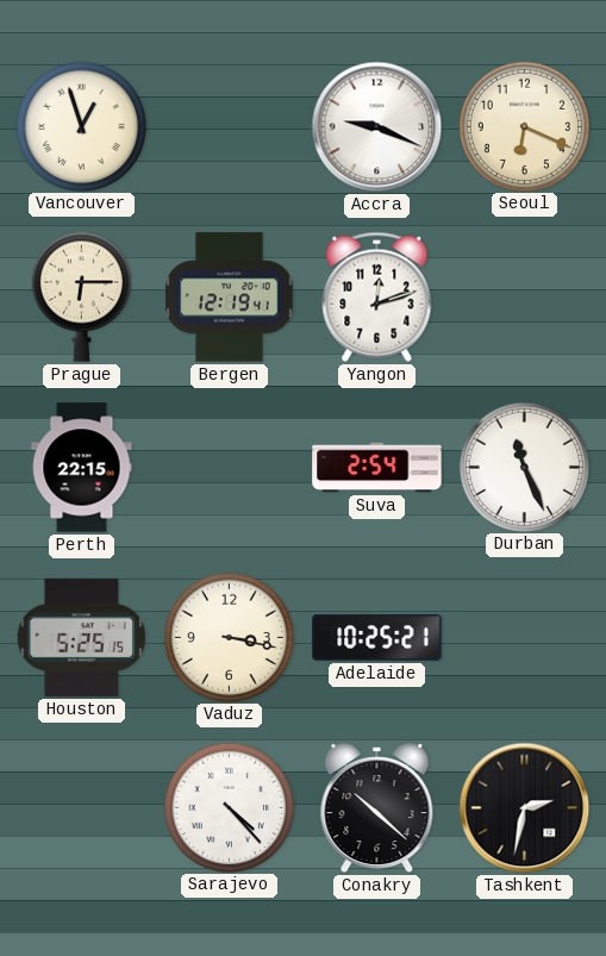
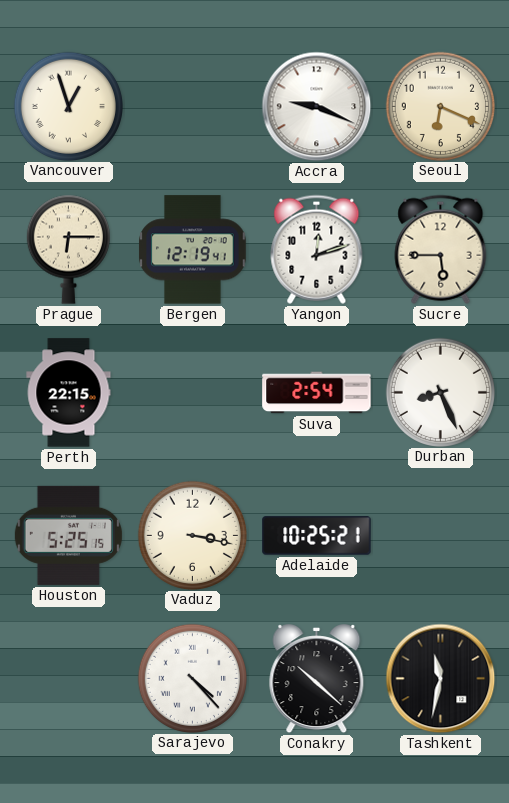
Sucre: none -> 5:45 (441, 249)
Durban: 11:26 -> 8:26 (440, 392)
Tashkent: 2:32 -> 11:32 (441, 679)
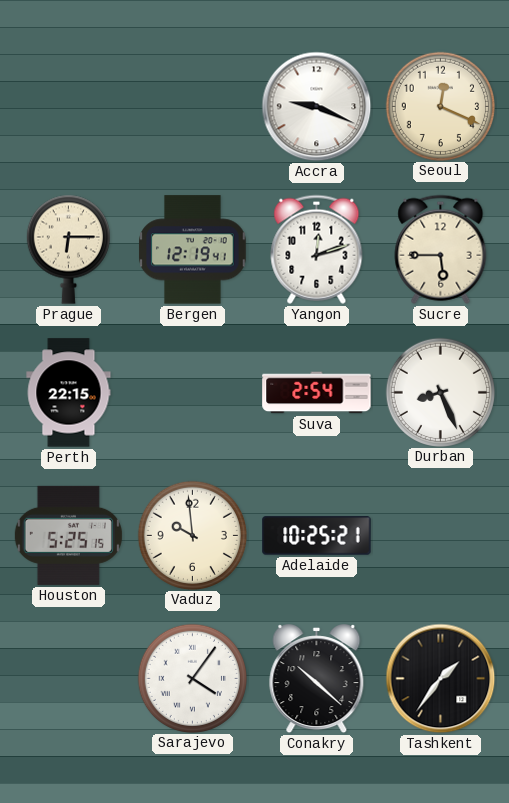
Vancouver: 12:57 -> none (68, 106)
Seoul: 6:19 -> 12:19 (440, 106)
Vaduz: 3:17 -> 9:59 (192, 535)
Sarajevo: 4:23 -> 4:06 (192, 678)
Tashkent: 11:32 -> 1:36 (441, 679)
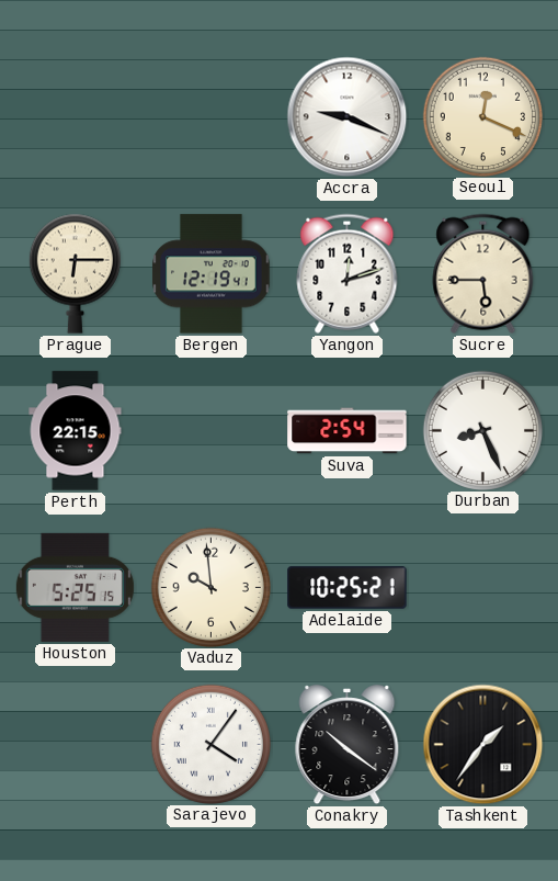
Conakry: 10:22 -> 10:21 (348, 745)
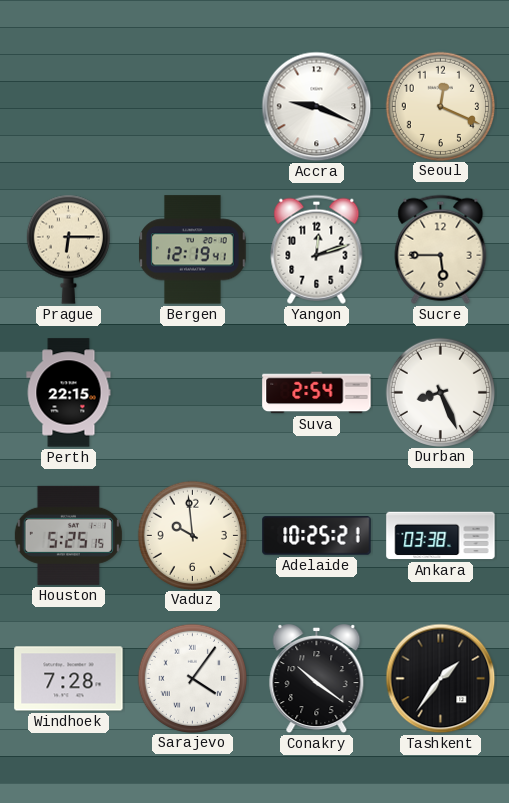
Ankara: none -> 03:38 (441, 536)
Windhoek: none -> 7:28 (69, 679)
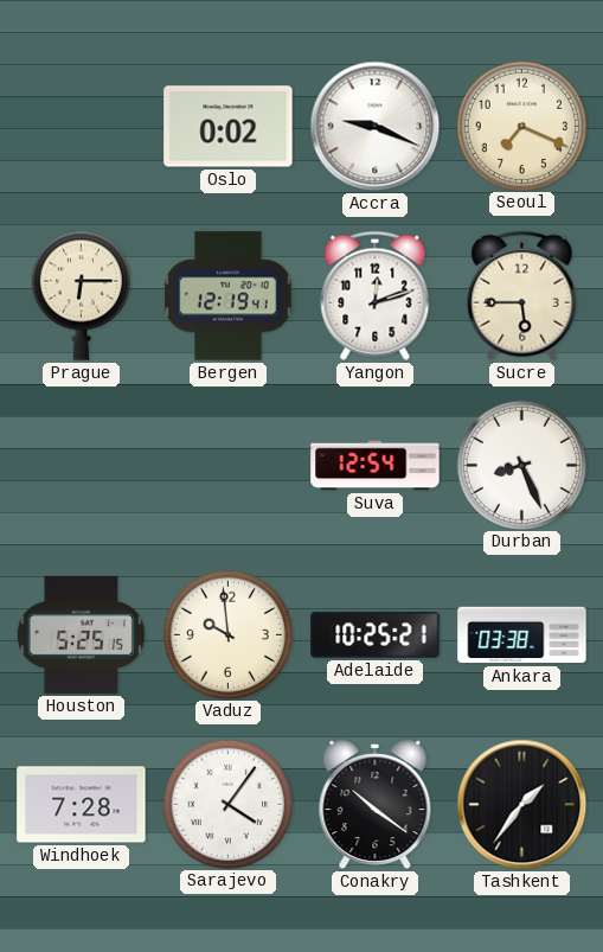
Oslo: none -> 0:02 (229, 127)
Seoul: 12:19 -> 7:19 (521, 126)
Perth: 22:15 -> none (69, 393)
Suva: 2:54 -> 12:54 (376, 466)
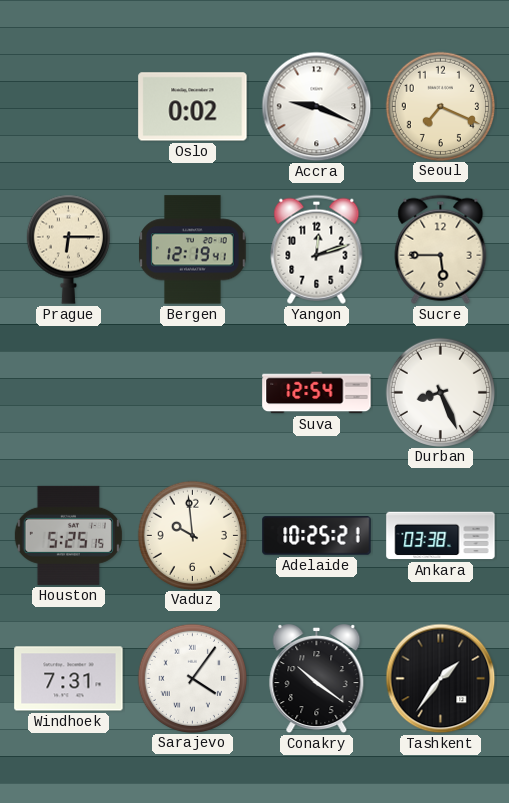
Windhoek: 7:28 -> 7:31 (69, 679)
